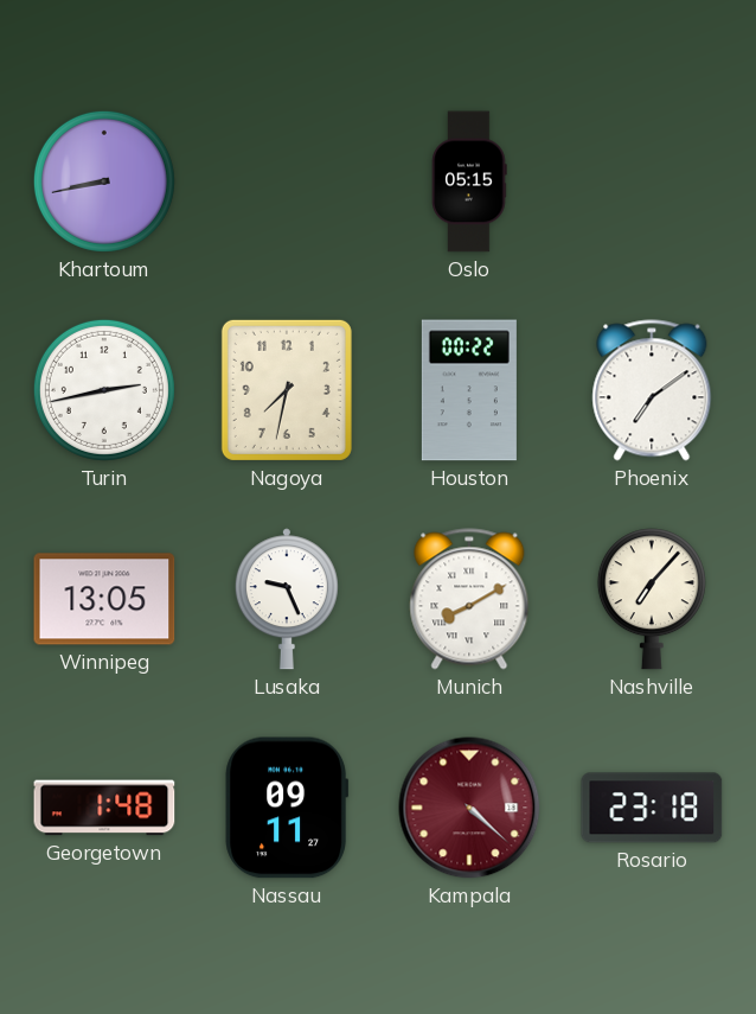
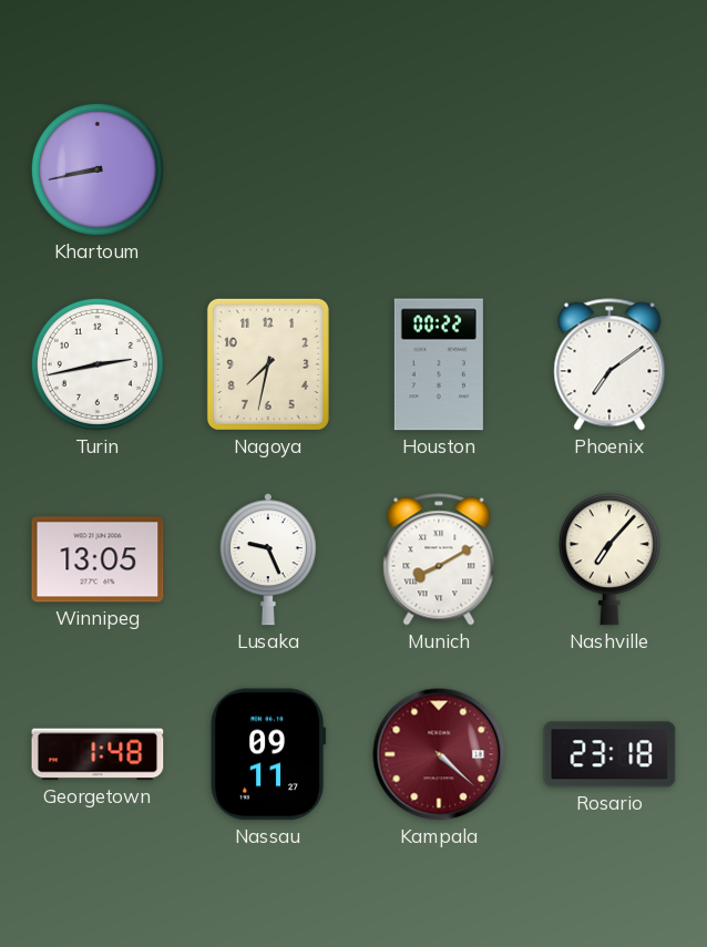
Oslo: 05:15 -> none (469, 181)
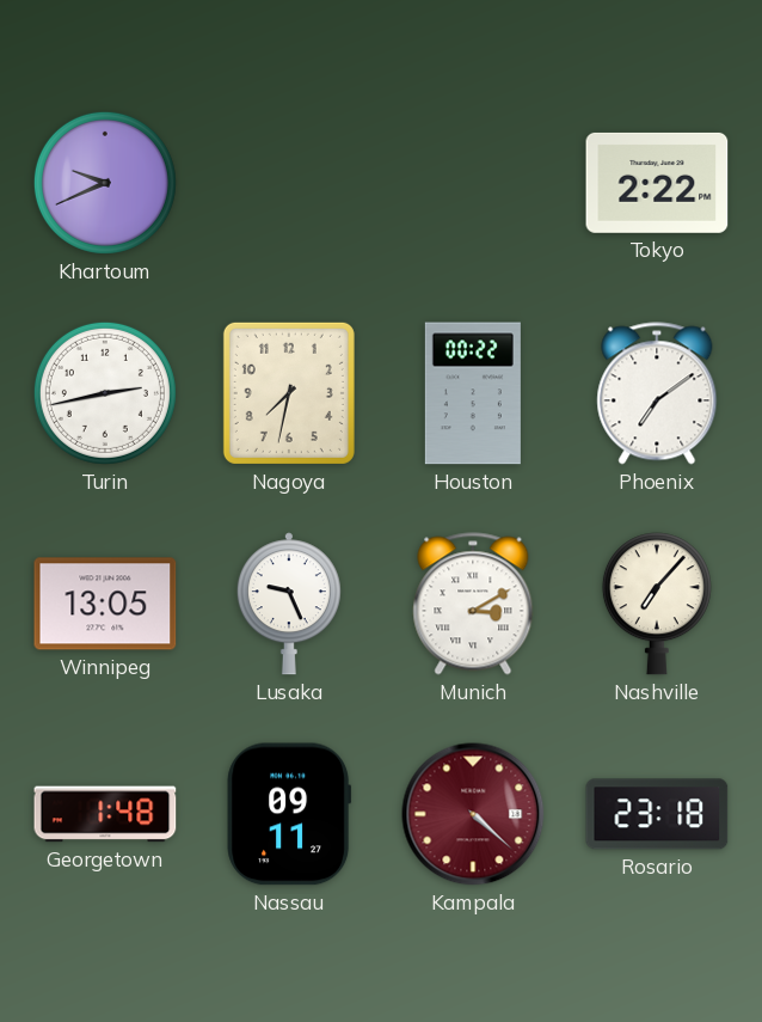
Khartoum: 8:43 -> 9:41 (105, 183)
Tokyo: none -> 2:22 (657, 183)
Munich: 8:10 -> 3:10 (473, 604)
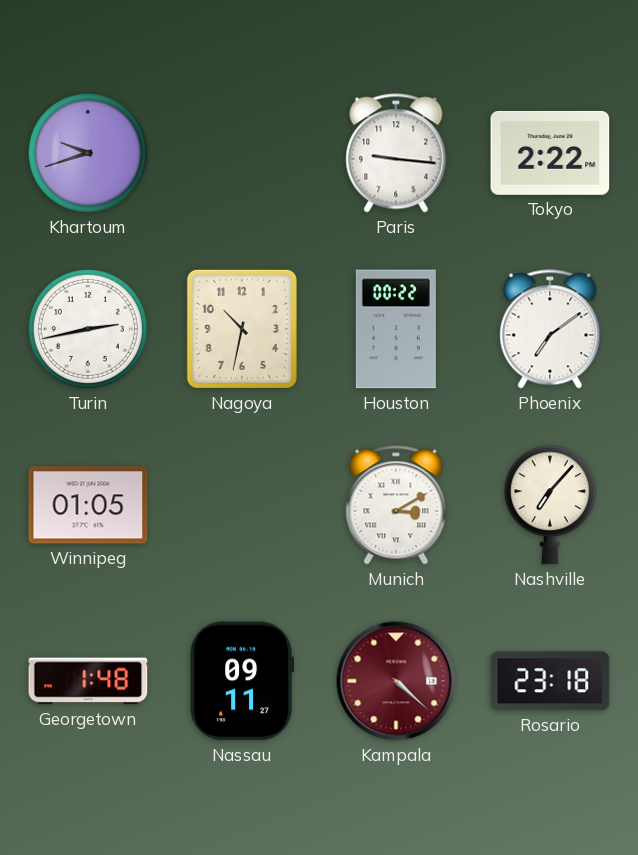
Khartoum: 9:41 -> 9:42 (88, 153)
Paris: none -> 9:16 (396, 153)
Nagoya: 7:32 -> 10:32 (242, 329)
Winnipeg: 13:05 -> 01:05 (88, 505)
Lusaka: 9:26 -> none (289, 604)
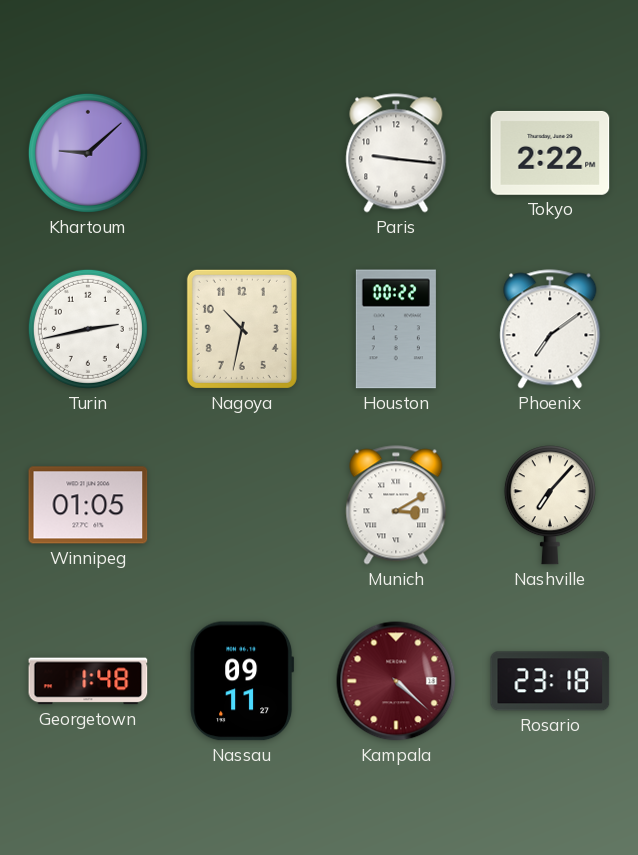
Khartoum: 9:42 -> 9:08 (88, 153)
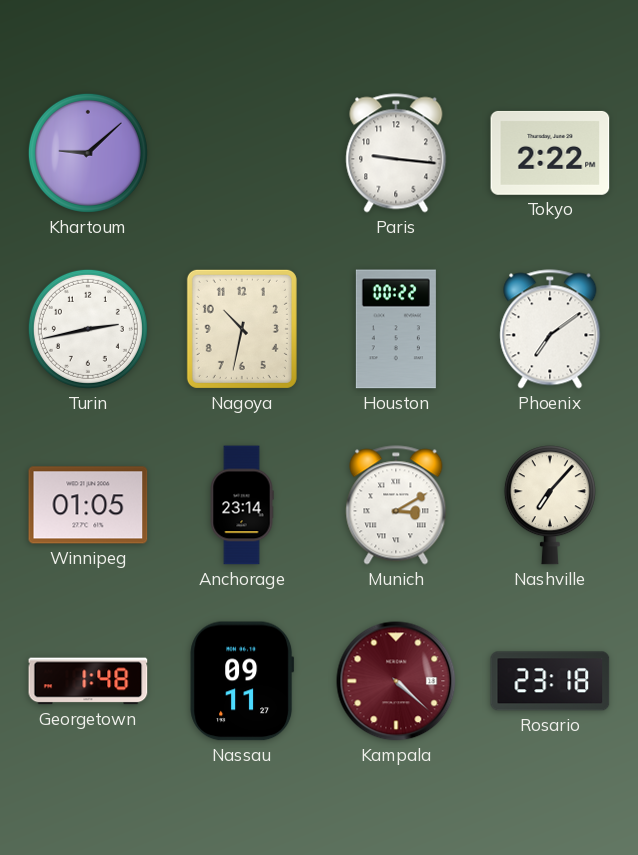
Anchorage: none -> 23:14 (242, 505)
